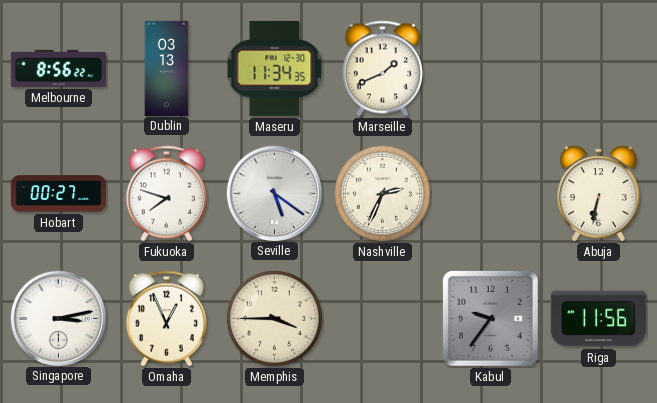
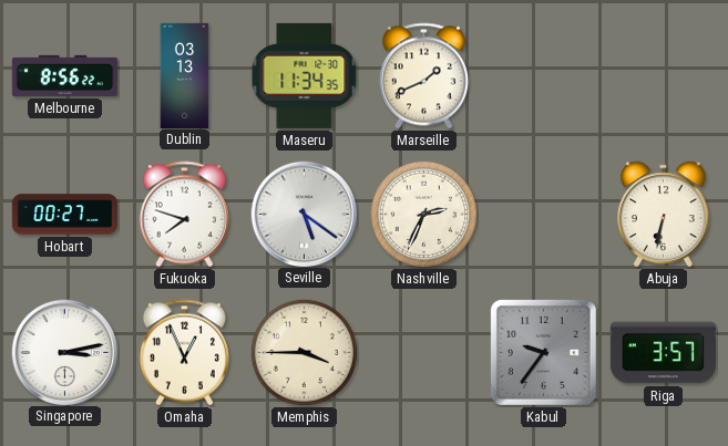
Riga: 11:56 -> 3:57 (663, 353)
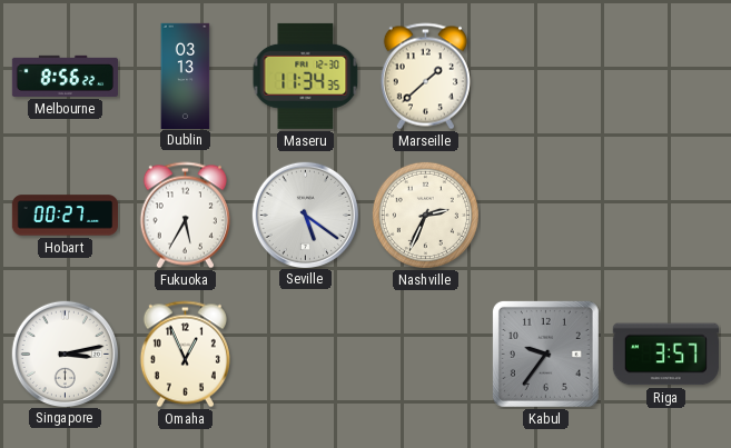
Marseille: 1:41 -> 1:38 (425, 77)
Fukuoka: 7:48 -> 5:35 (185, 216)
Abuja: 6:32 -> none (664, 215)
Memphis: 3:45 -> none (304, 352)
